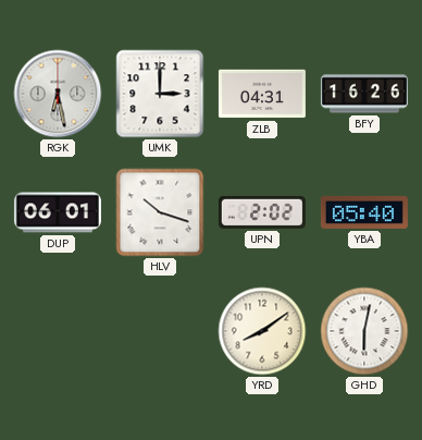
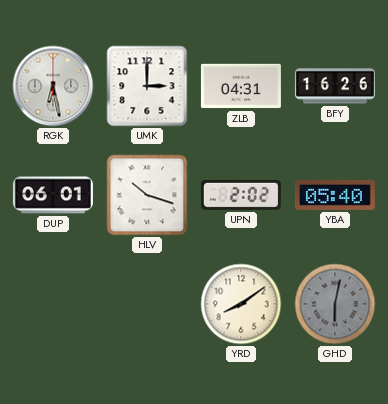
GHD dial: white -> grey (335, 304)
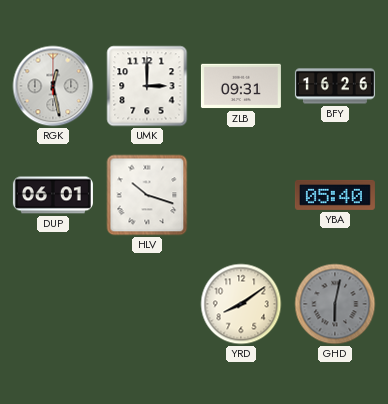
RGK: 6:28 -> 12:28 (53, 86)
ZLB: 04:31 -> 09:31 (241, 86)
UPN: 2:02 -> none (241, 195)
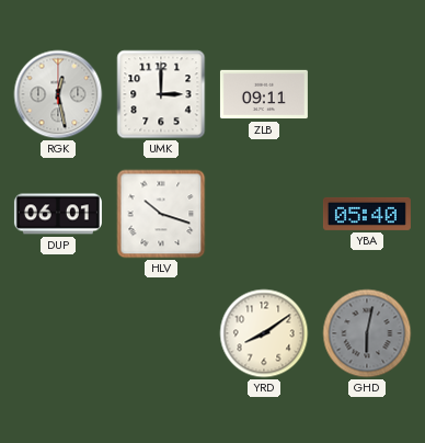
ZLB: 09:31 -> 09:11 (264, 94)
BFY: 16:26 -> none (335, 86)
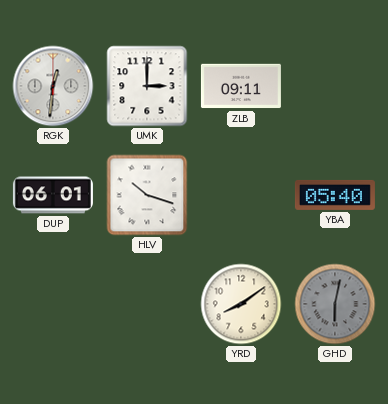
RGK: 12:28 -> 12:31 (53, 86)
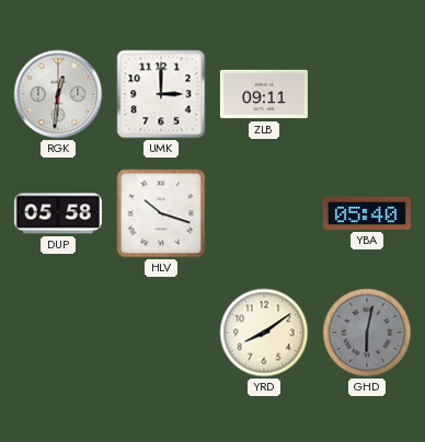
DUP: 06:01 -> 05:58 (58, 213)
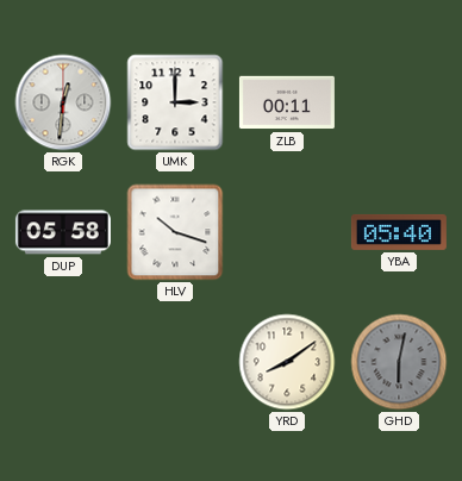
ZLB: 09:11 -> 00:11 (287, 102)
